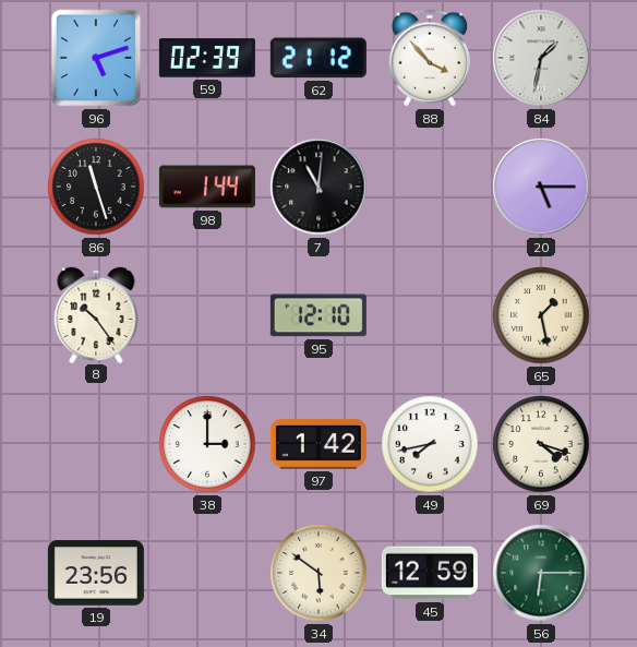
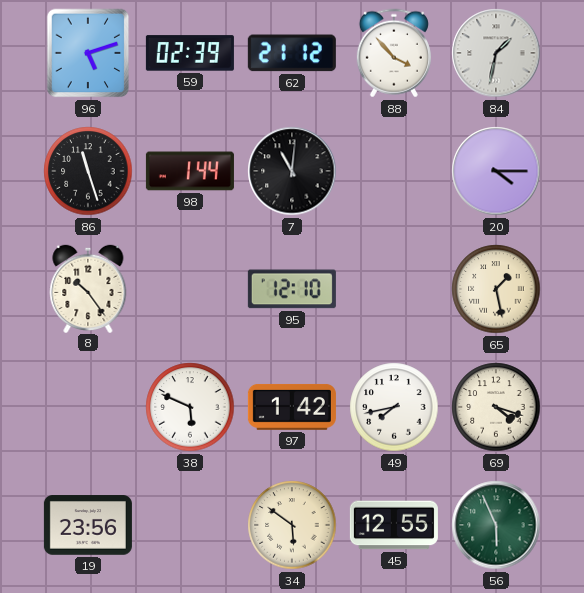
20: 5:15 -> 4:15 (496, 171)
38: 3:00 -> 5:49 (190, 407)
45: 12:59 -> 12:55 (394, 525)
56: 6:15 -> 5:56 (496, 525)
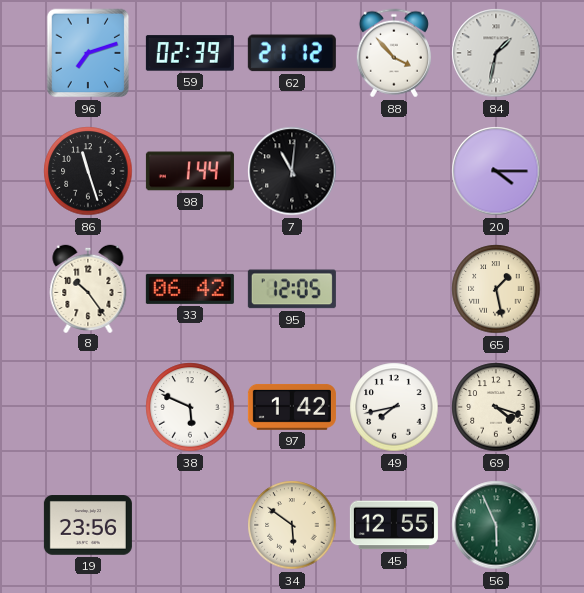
96: 5:12 -> 7:12 (88, 53)
33: none -> 06:42 (190, 289)
95: 12:10 -> 12:05 (292, 289)
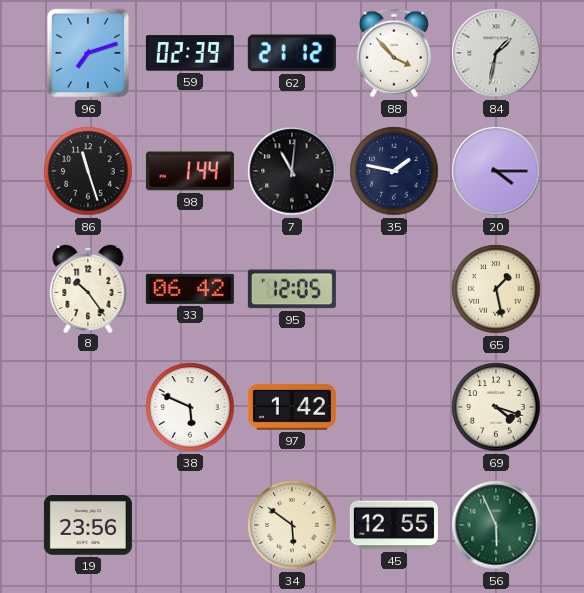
35: none -> 1:47 (394, 171)
49: 7:43 -> none (394, 407)
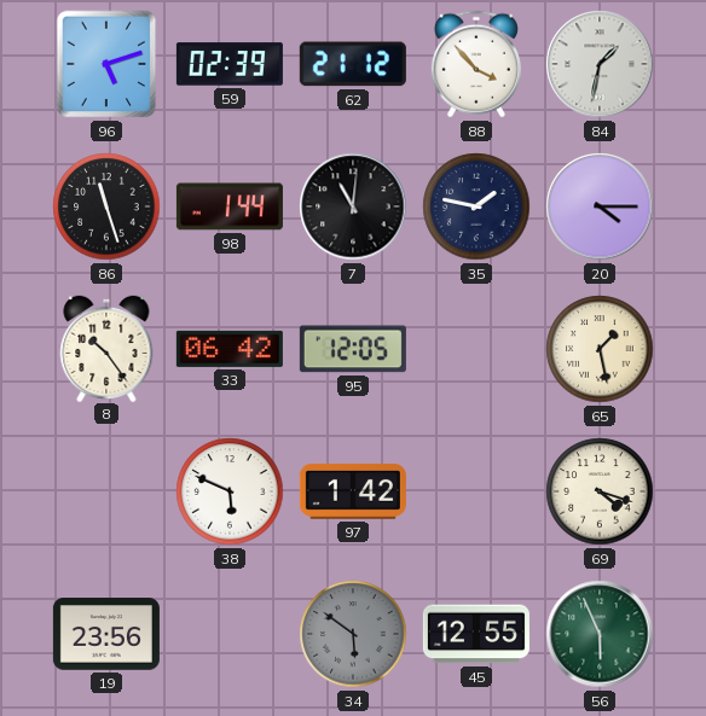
96: 7:12 -> 5:12 (106, 64)
34 dial: cream -> grey (353, 634)
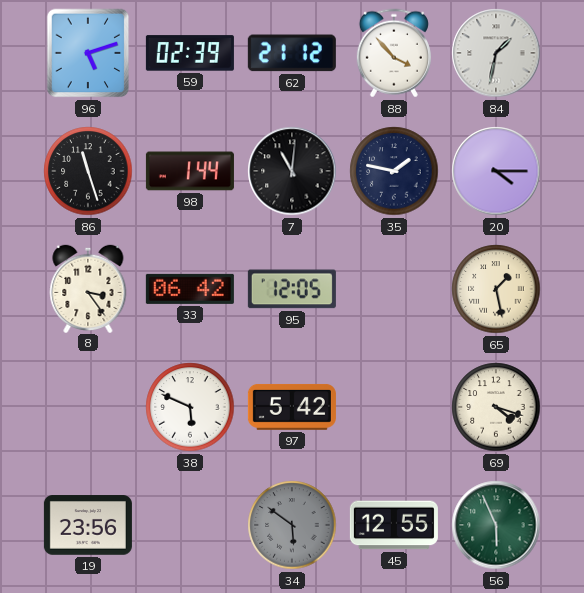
8: 10:24 -> 3:24 (88, 288)
97: 1:42 -> 5:42 (292, 407)
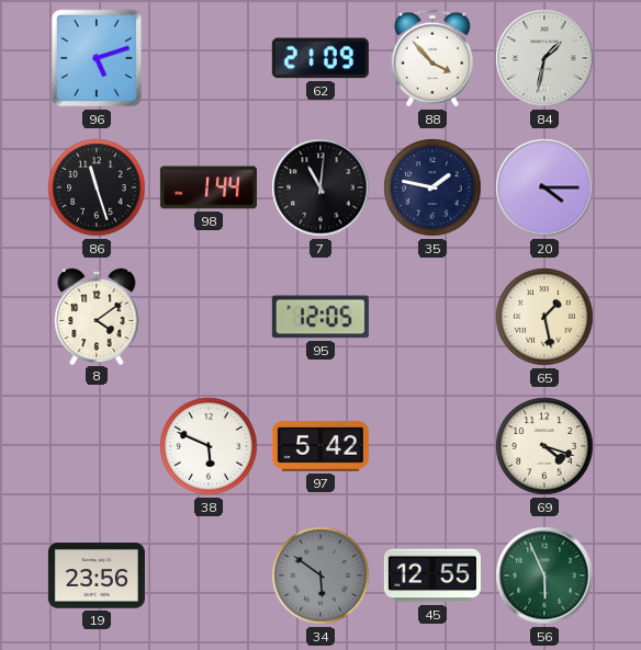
59: 02:39 -> none (190, 53)
62: 21:12 -> 21:09 (320, 58)
8: 3:24 -> 4:09 (97, 316)
33: 06:42 -> none (190, 289)
